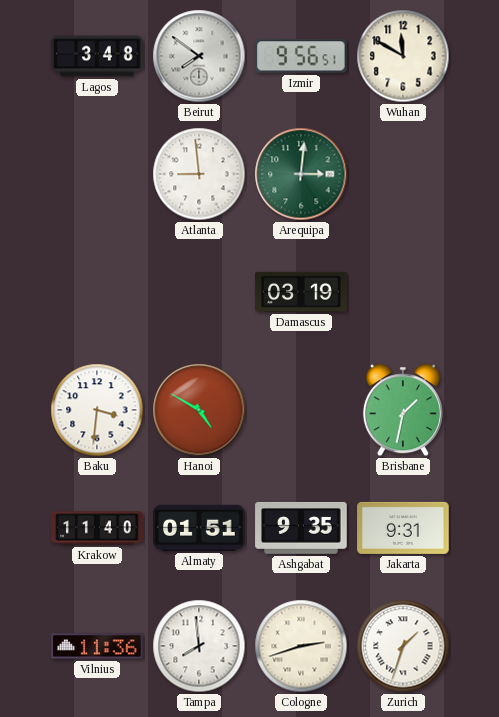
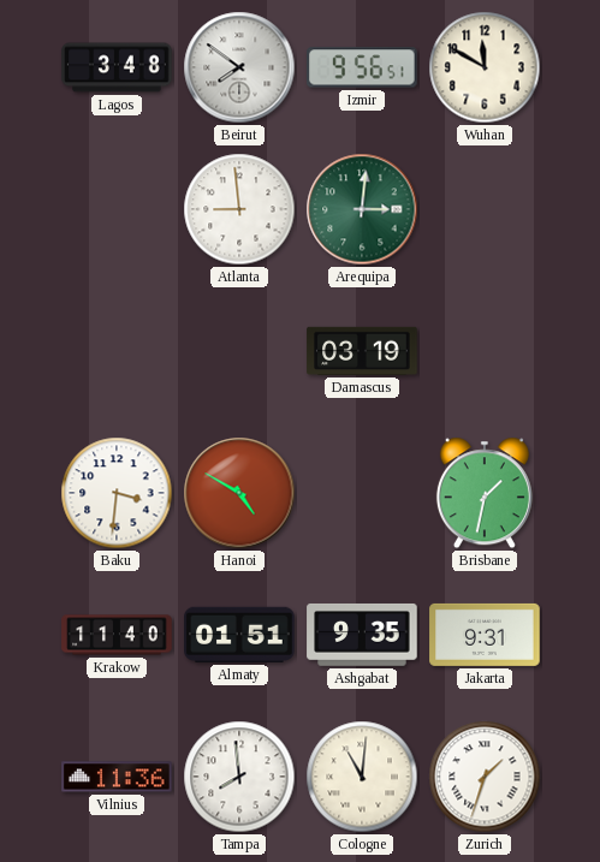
Cologne: 2:42 -> 11:01 (362, 777)
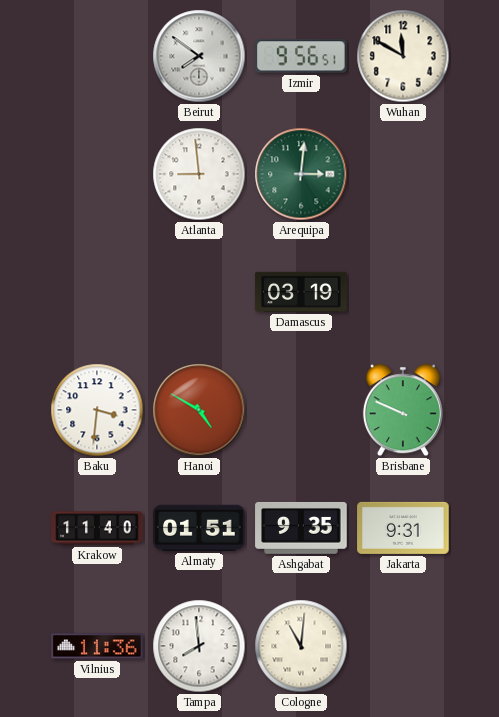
Lagos: 3:48 -> none (117, 67)
Brisbane: 1:32 -> 9:49 (403, 410)
Zurich: 1:33 -> none (485, 777)
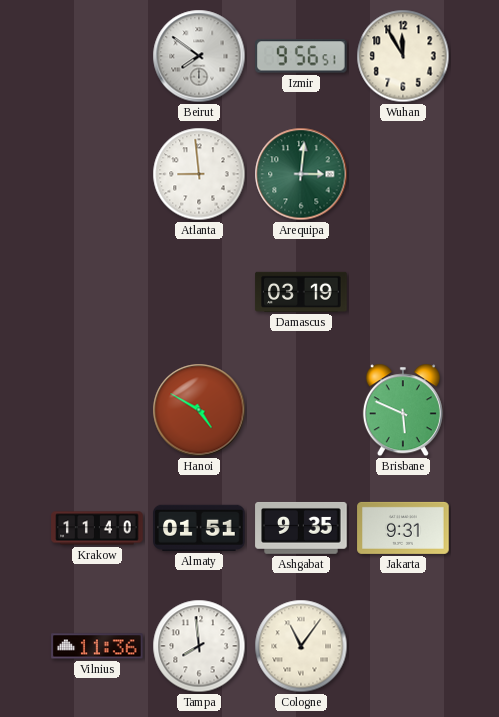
Wuhan: 11:50 -> 11:55 (403, 56)
Baku: 3:31 -> none (97, 410)
Brisbane: 9:49 -> 5:49 (403, 410)
Cologne: 11:01 -> 11:06 (301, 646)
